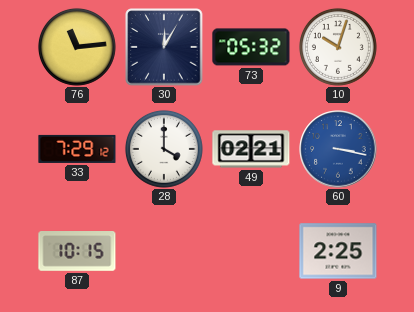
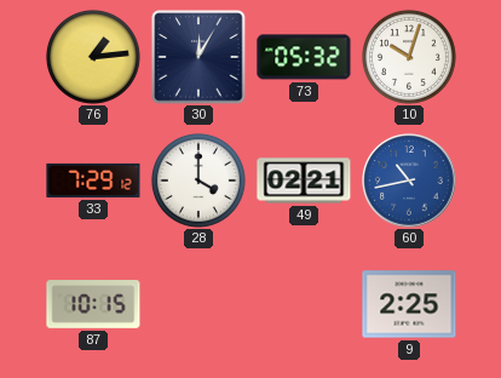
76: 11:14 -> 1:14 (93, 57)
60: 3:17 -> 10:43 (409, 181)
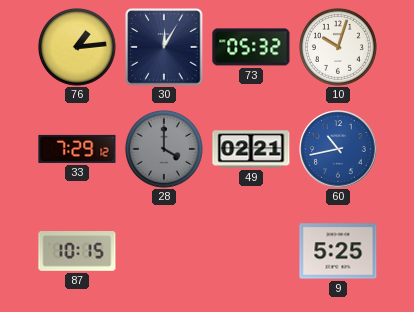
28 dial: white -> grey (164, 149)
9: 2:25 -> 5:25 (338, 251)
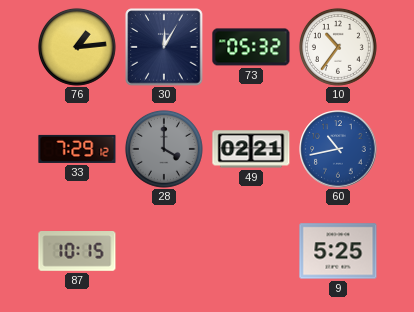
10: 10:03 -> 10:36 (338, 47)
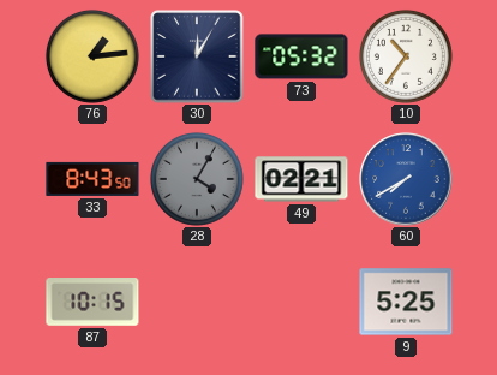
33: 7:29 -> 8:43 (92, 179)
28: 4:00 -> 4:05 (197, 179)
60: 10:43 -> 7:40 (406, 179)
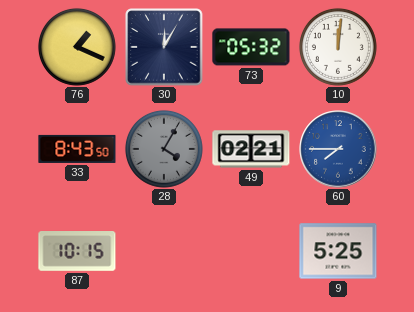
76: 1:14 -> 1:19 (77, 47)
10: 10:36 -> 12:01 (338, 47)
60: 7:40 -> 7:45 (338, 149)
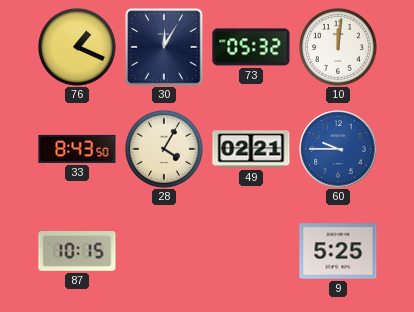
28 dial: grey -> cream (164, 149)
60: 7:45 -> 9:45 (338, 149)
